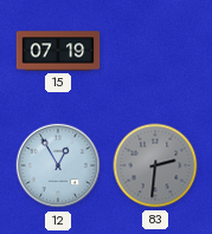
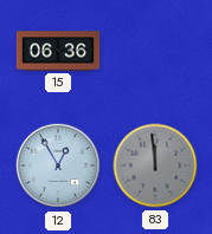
15: 07:19 -> 06:36 (58, 51)
83: 2:31 -> 11:59 (155, 165)
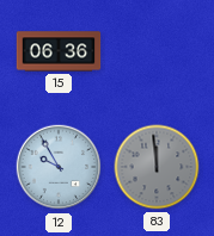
12: 12:55 -> 9:55 (59, 167)
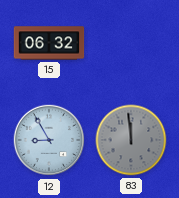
15: 06:36 -> 06:32 (49, 43)
12: 9:55 -> 8:55 (49, 140)
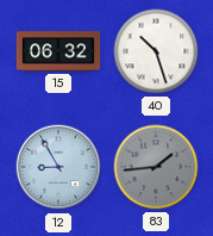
40: none -> 10:27 (156, 51)
83: 11:59 -> 1:44 (156, 167)
